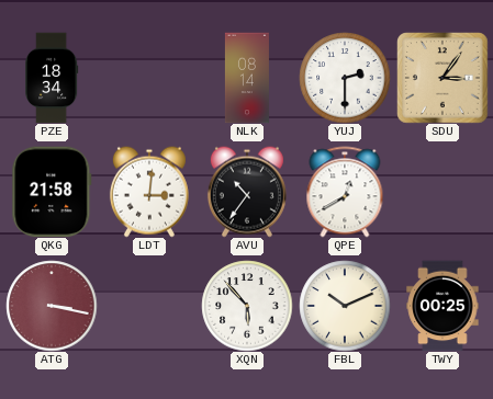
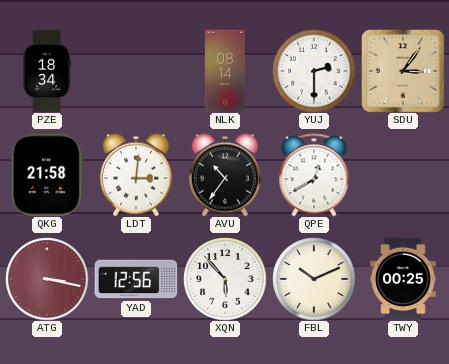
YAD: none -> 12:56 (136, 279)
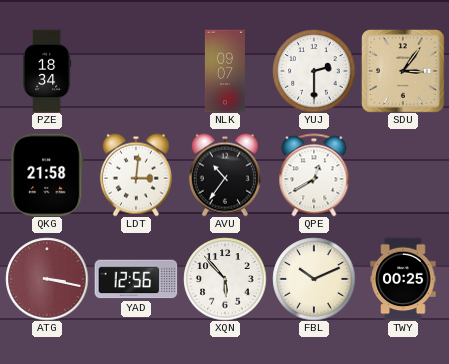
NLK: 08:14 -> 09:07 (225, 71)
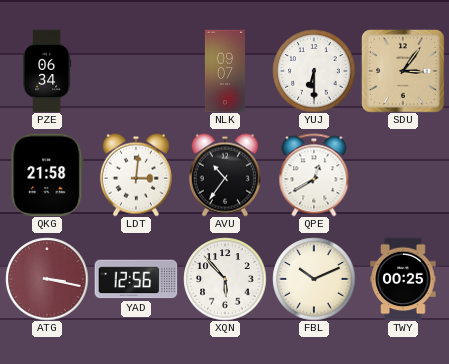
PZE: 18:34 -> 06:34 (48, 71)
YUJ: 2:30 -> 6:30 (314, 71)
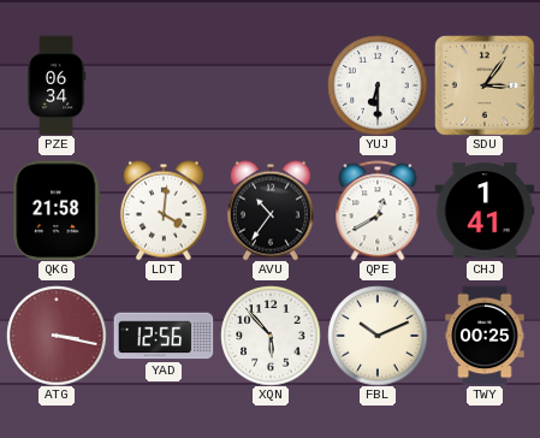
NLK: 09:07 -> none (225, 71)
LDT: 3:01 -> 4:01 (164, 211)
CHJ: none -> 1:41 (485, 211)
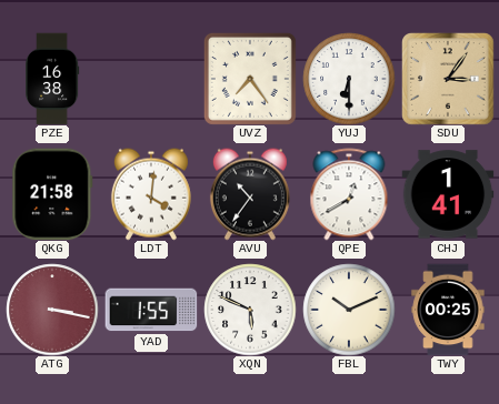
PZE: 06:34 -> 16:38 (53, 79)
UVZ: none -> 7:24 (250, 79)
YAD: 12:56 -> 1:55 (151, 310)
XQN: 5:53 -> 5:49 (250, 310)
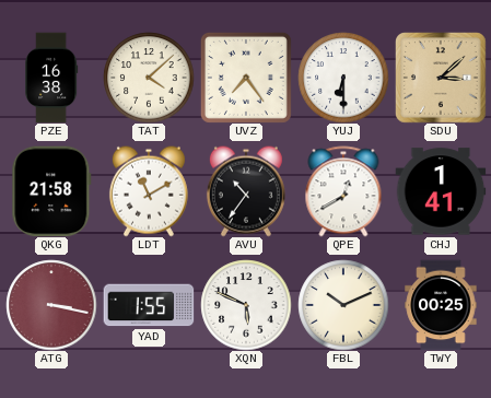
TAT: none -> 4:08 (149, 78)
SDU: 3:06 -> 3:08 (441, 78)
LDT: 4:01 -> 11:10 (149, 191)
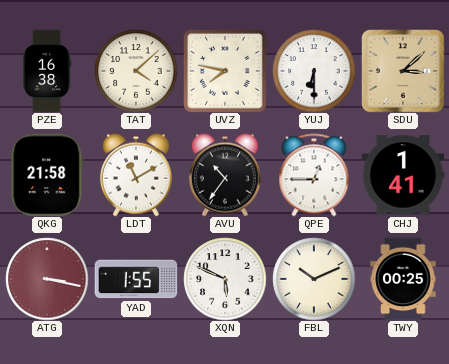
UVZ: 7:24 -> 7:47 (225, 71)
QPE: 12:40 -> 12:45 (314, 175)
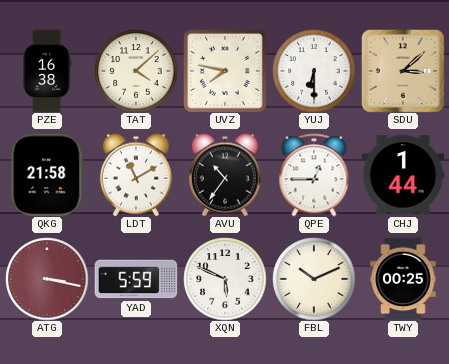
CHJ: 1:41 -> 1:44 (403, 175)
YAD: 1:55 -> 5:59 (136, 279)
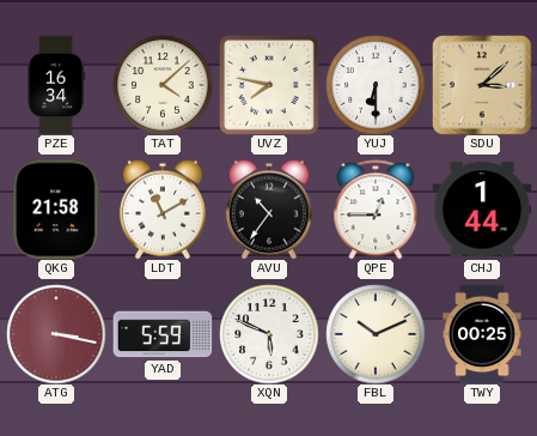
PZE: 16:38 -> 16:34 (57, 85)
